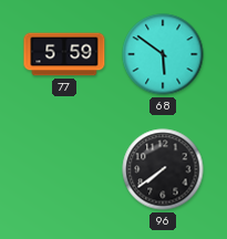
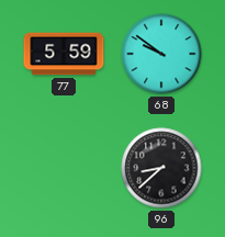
68: 5:51 -> 9:51 (161, 54)
96: 7:39 -> 8:38 (161, 168)
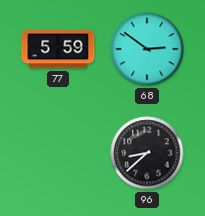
68: 9:51 -> 2:51 (147, 49)
